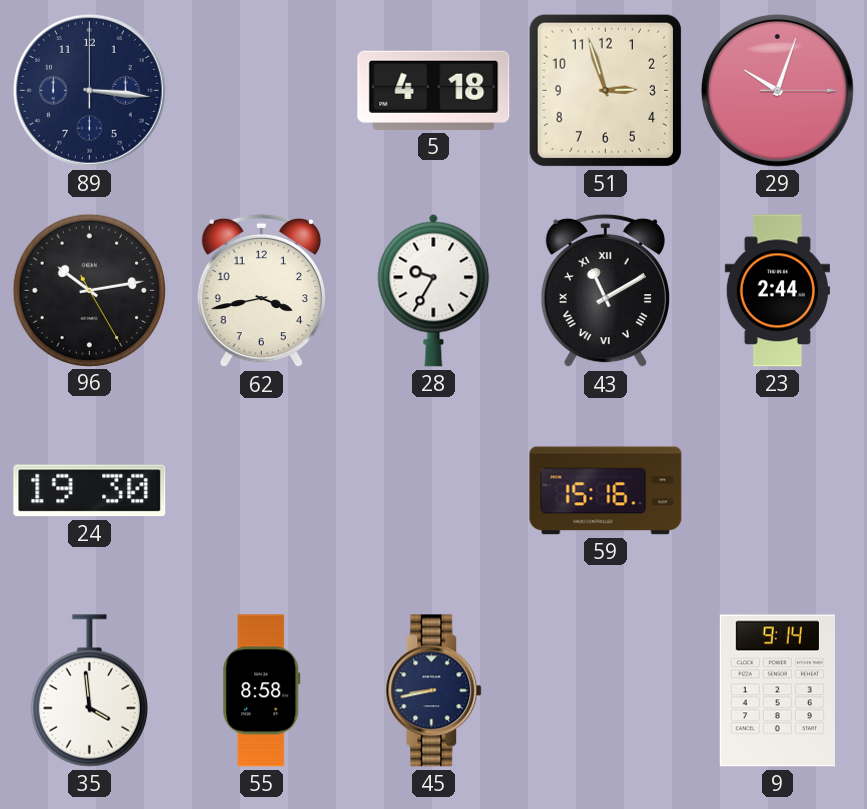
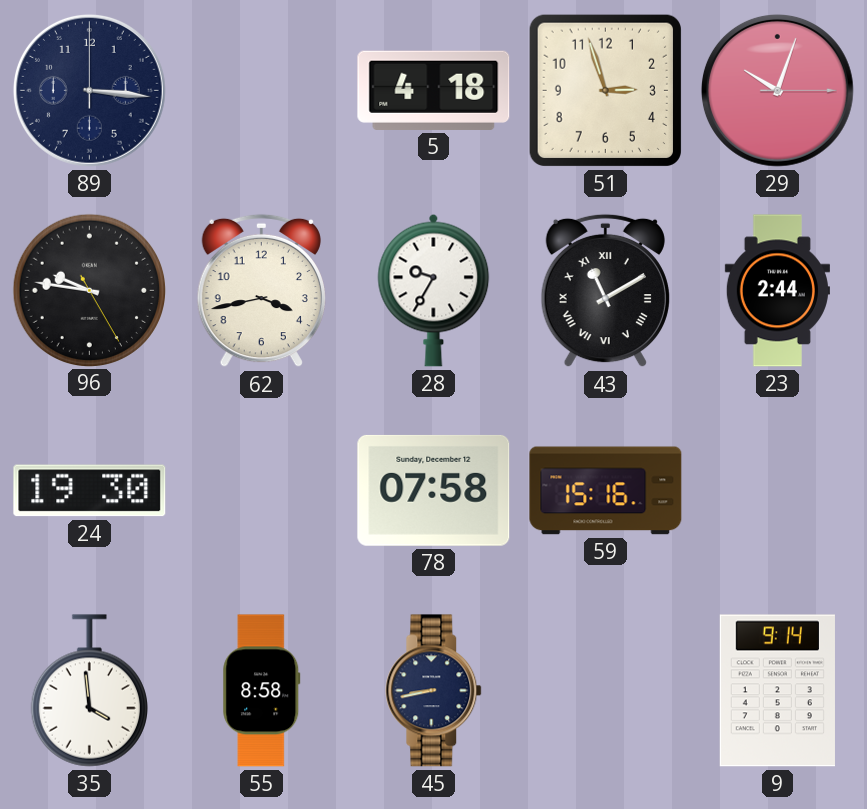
96: 10:13 -> 9:46 (89, 290)
78: none -> 07:58 (434, 490)
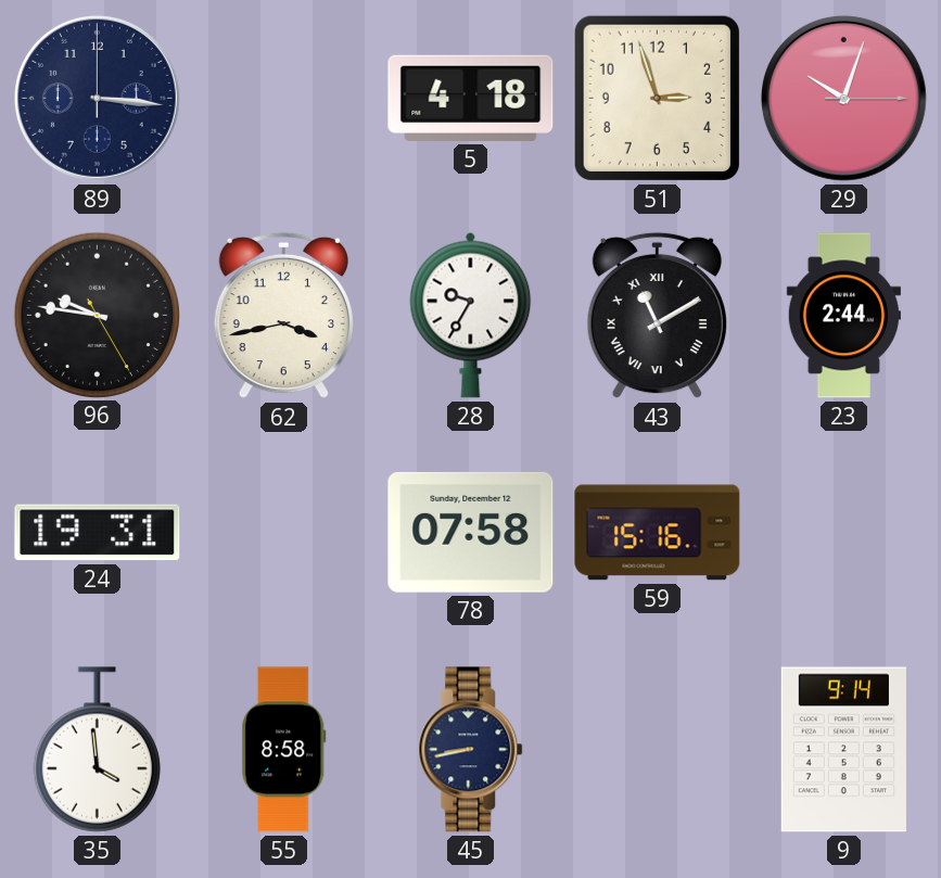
24: 19:30 -> 19:31 (98, 533)
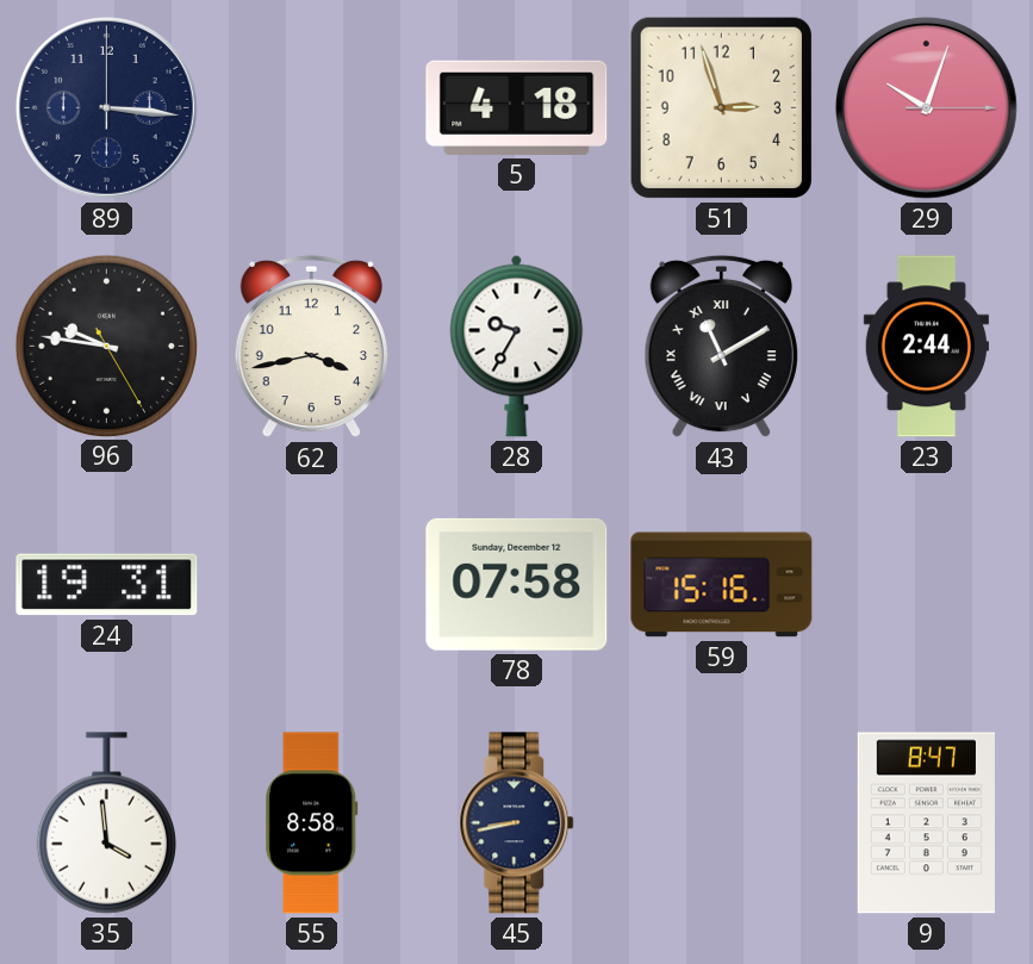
9: 9:14 -> 8:47 (926, 823)
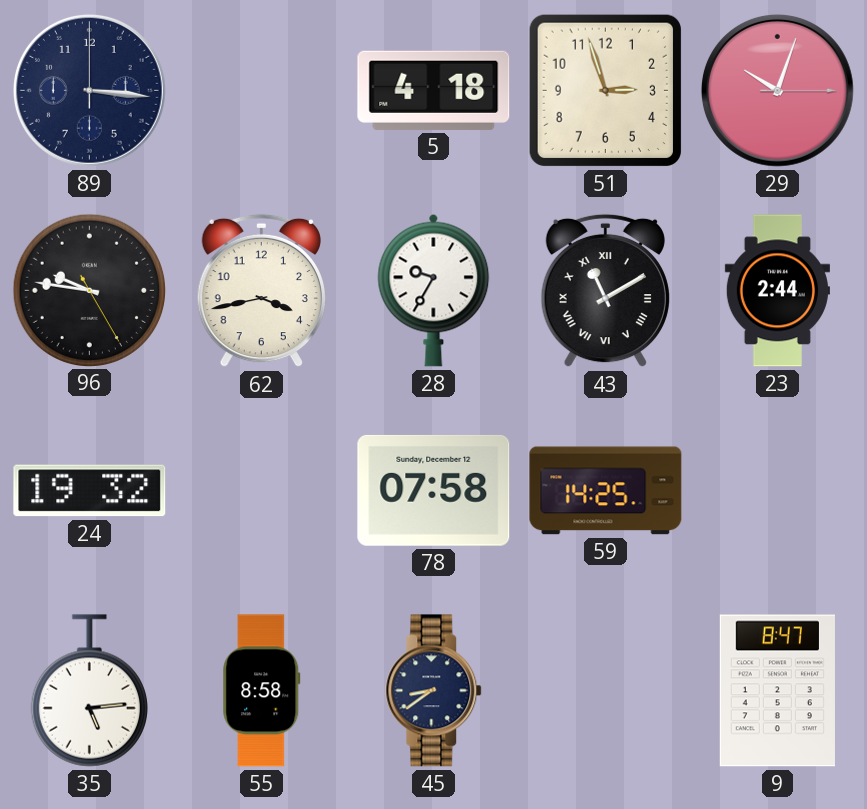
24: 19:31 -> 19:32 (90, 491)
59: 15:16 -> 14:25 (606, 491)
35: 3:59 -> 5:14 (89, 691)
45: 8:43 -> 8:39 (434, 691)
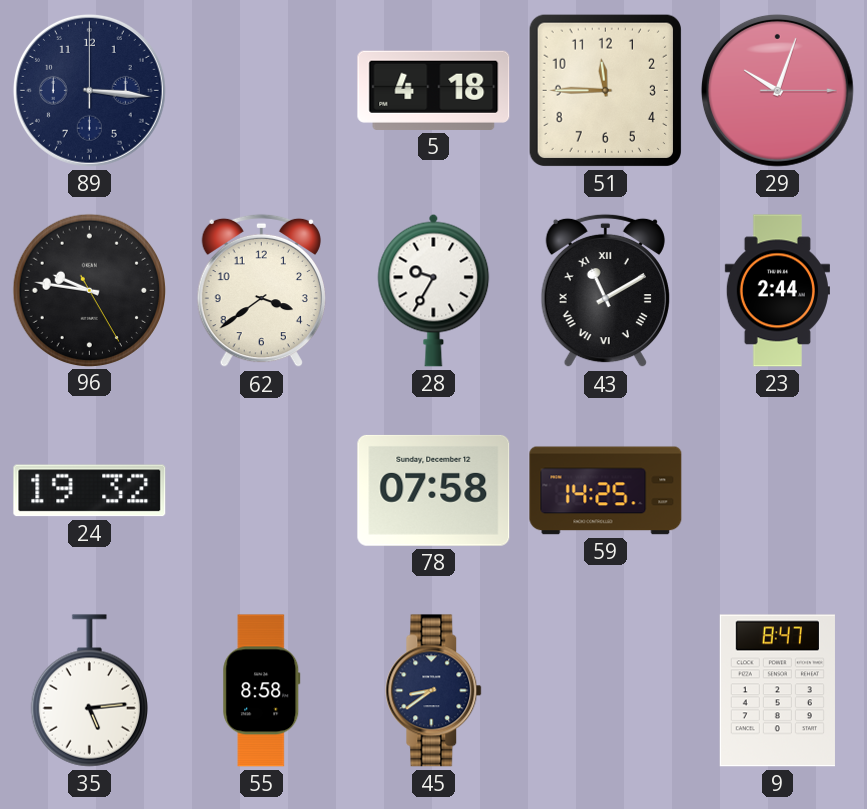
51: 2:57 -> 11:45 (605, 90)
62: 3:43 -> 3:39 (261, 291)
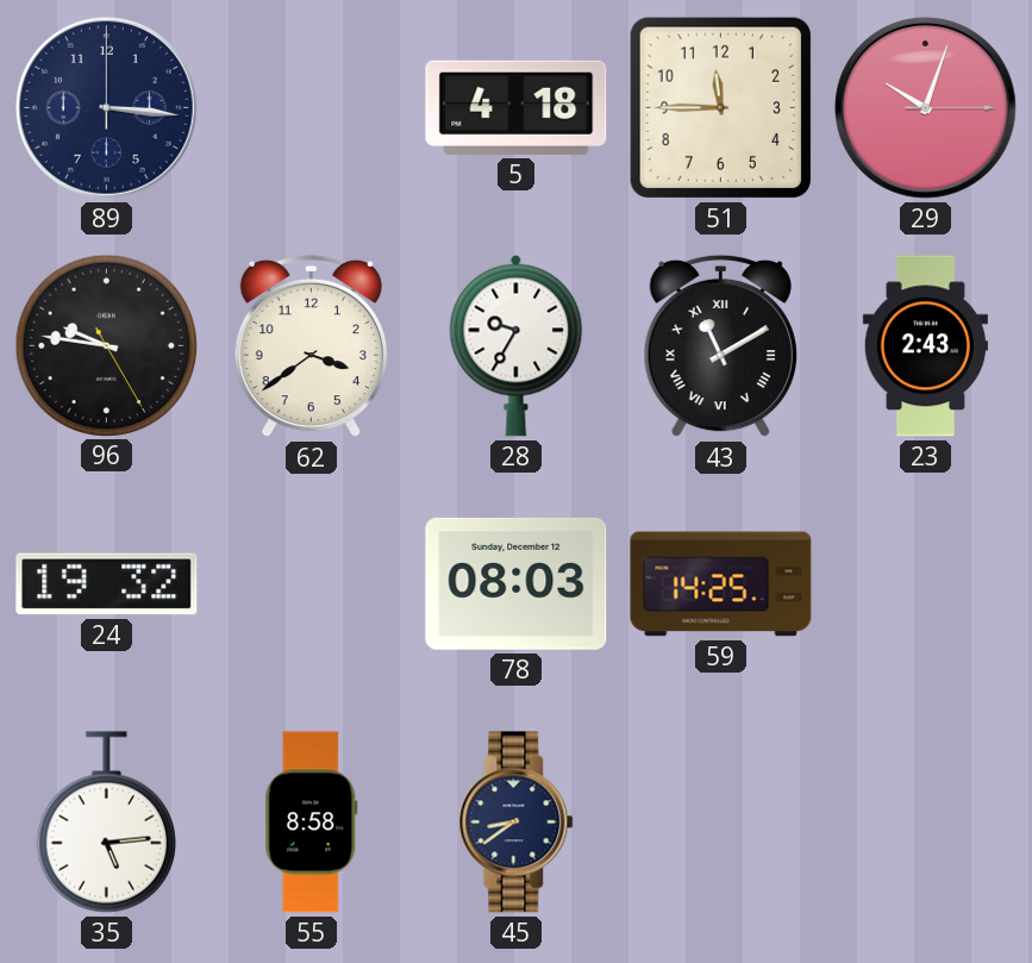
23: 2:44 -> 2:43 (925, 346)
78: 07:58 -> 08:03 (517, 583)
9: 8:47 -> none (777, 691)
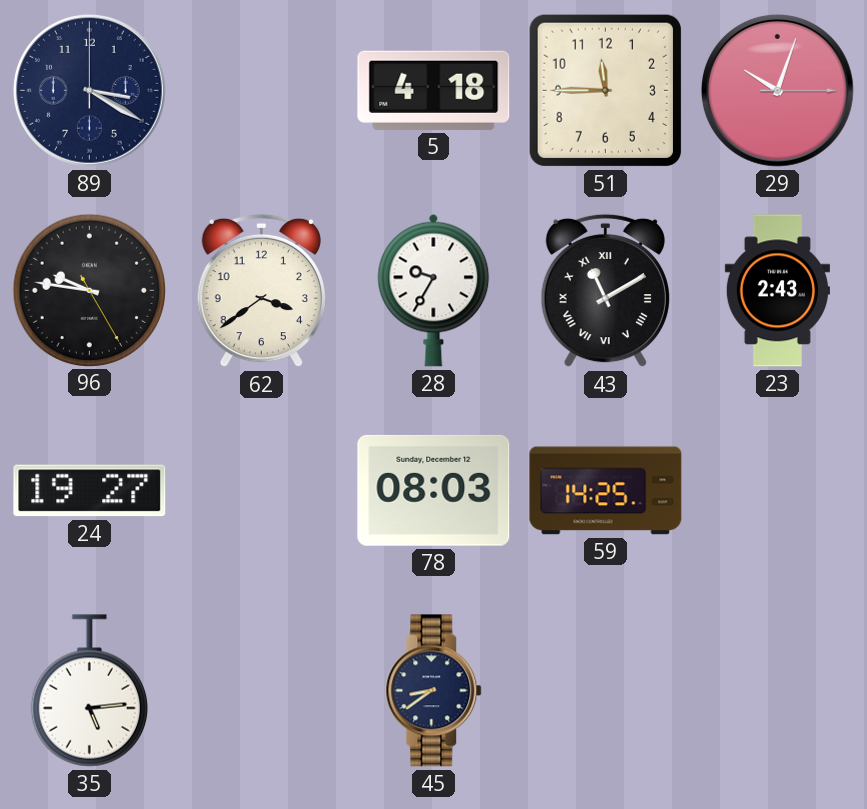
89: 3:16 -> 3:20 (89, 90)
24: 19:32 -> 19:27 (90, 491)
55: 8:58 -> none (312, 823)
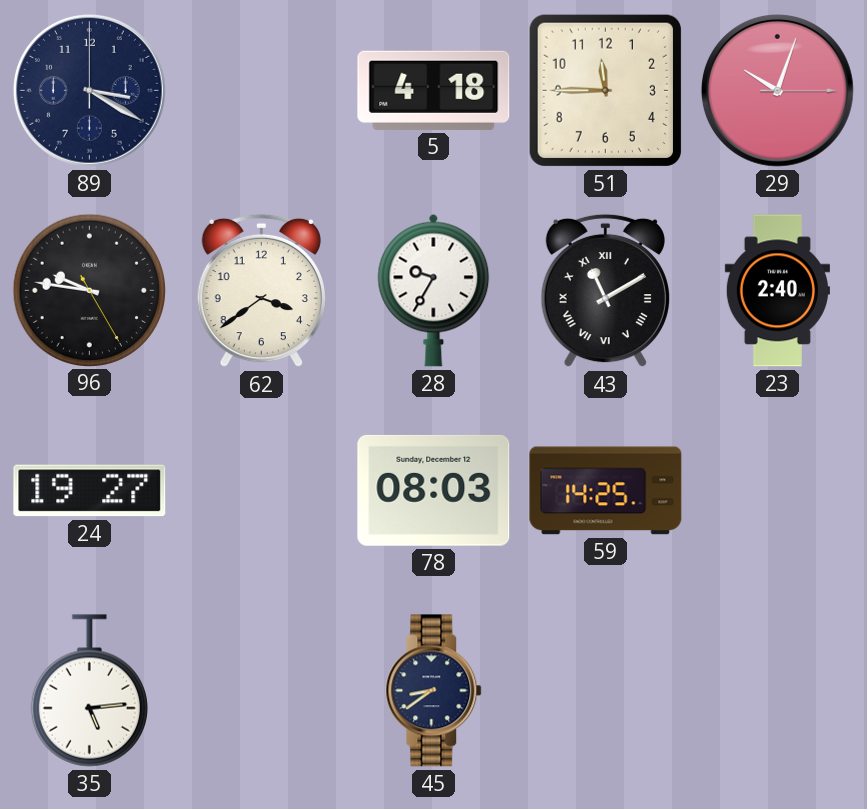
23: 2:43 -> 2:40 (777, 291)
